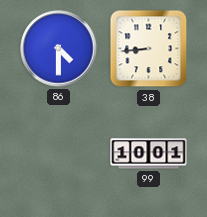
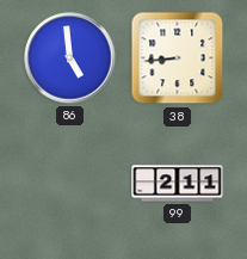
86: 4:30 -> 4:59 (70, 58)
99: 10:01 -> 2:11 (178, 184)
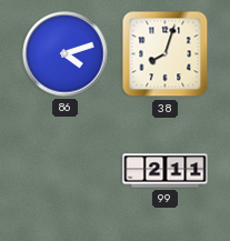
86: 4:59 -> 4:12 (66, 54)
38: 8:44 -> 8:03 (166, 54)
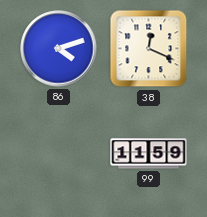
38: 8:03 -> 12:19 (149, 49)
99: 2:11 -> 11:59 (149, 154)
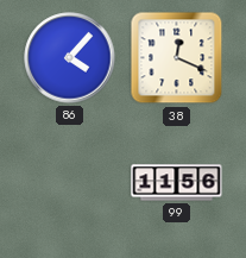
86: 4:12 -> 4:07 (70, 58)
99: 11:59 -> 11:56 (177, 183)
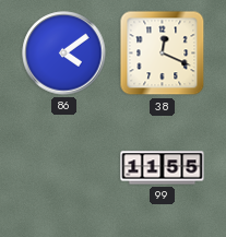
86: 4:07 -> 4:09 (64, 54)
99: 11:56 -> 11:55 (163, 168)
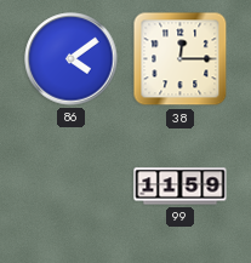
38: 12:19 -> 12:15 (181, 59)
99: 11:55 -> 11:59 (181, 187)
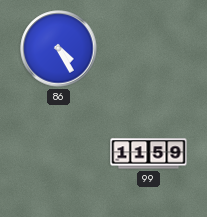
86: 4:09 -> 4:25 (59, 49)
38: 12:15 -> none (181, 59)
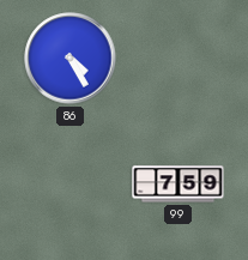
99: 11:59 -> 7:59 (179, 185)
